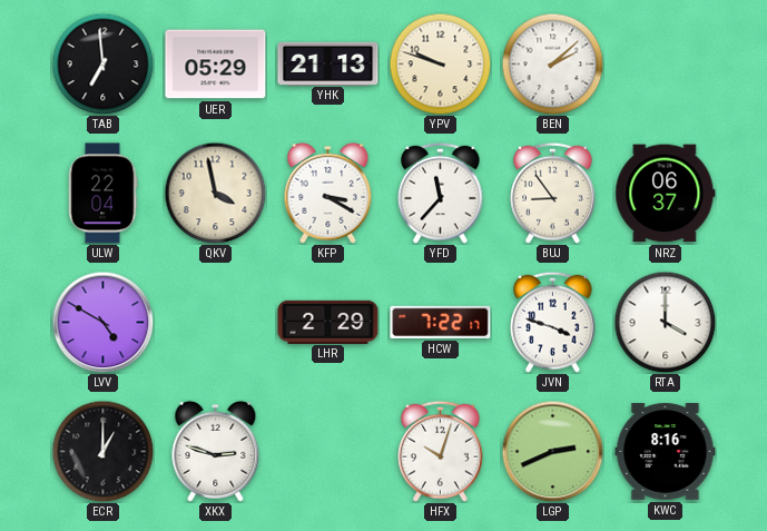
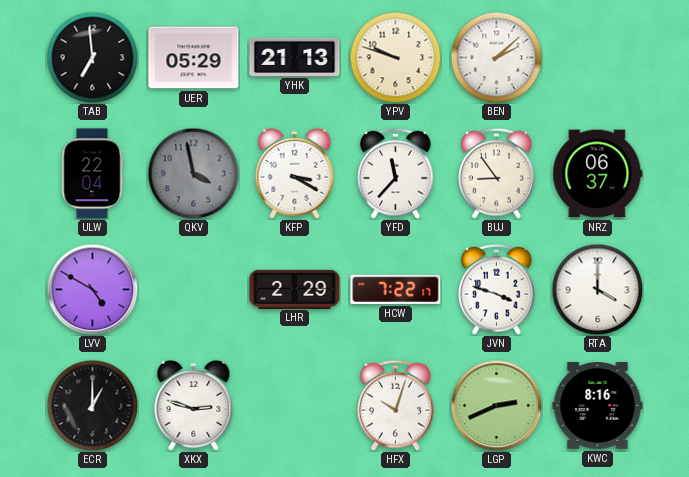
QKV dial: cream -> grey (193, 173)
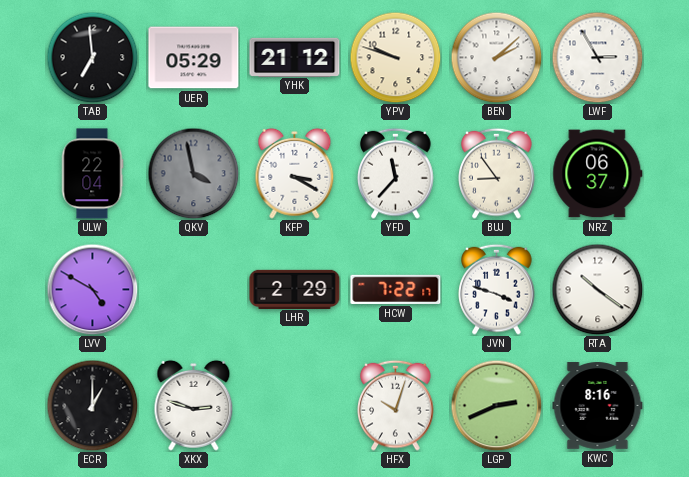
YHK: 21:13 -> 21:12 (295, 57)
LWF: none -> 2:55 (597, 57)
RTA: 4:00 -> 10:21 (597, 289)
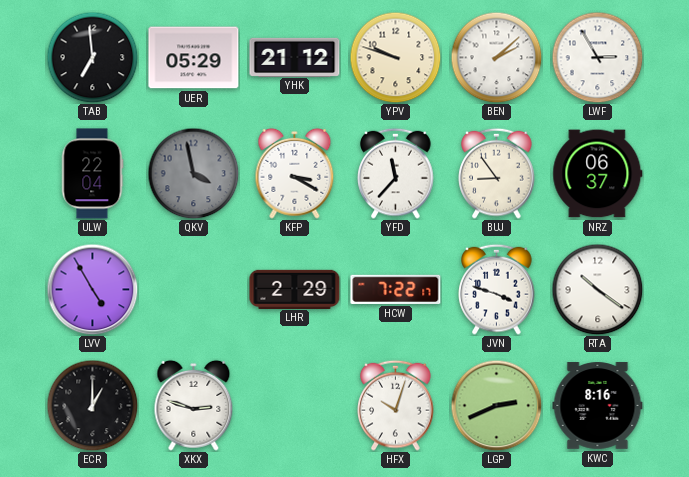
LVV: 4:50 -> 4:55 (92, 289)
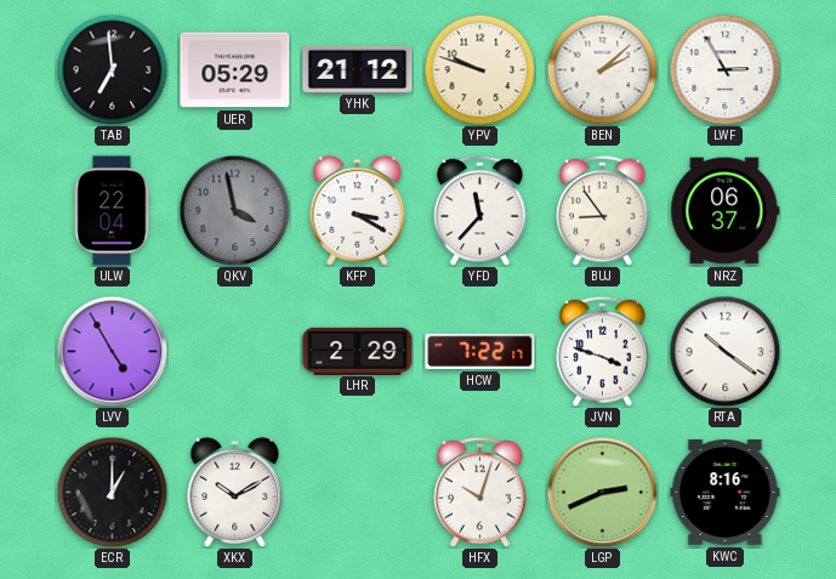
XKX: 2:48 -> 10:10 (235, 492)
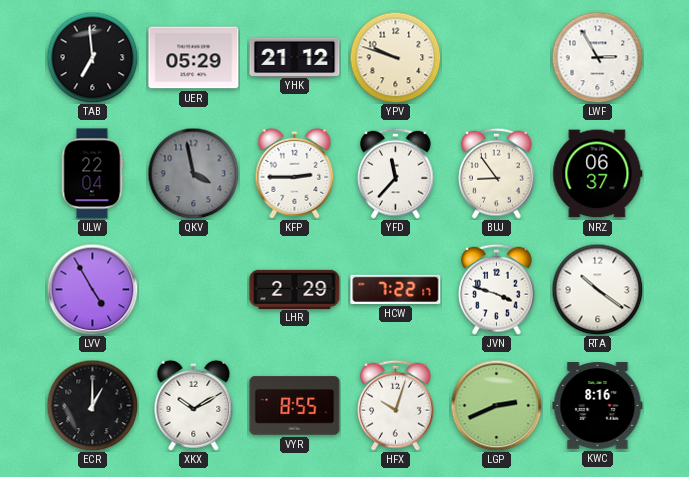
BEN: 2:08 -> none (602, 69)
KFP: 3:20 -> 2:45 (295, 173)
VYR: none -> 8:55 (295, 406)
